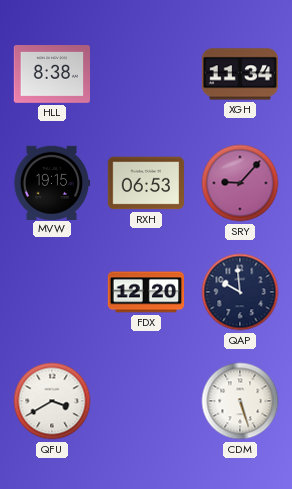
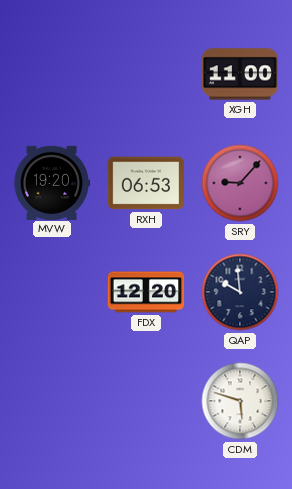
HLL: 8:38 -> none (52, 75)
XGH: 11:34 -> 11:00 (240, 74)
MVW: 19:15 -> 19:20 (51, 182)
QFU: 3:40 -> none (52, 401)
CDM: 5:27 -> 5:48 (240, 401)
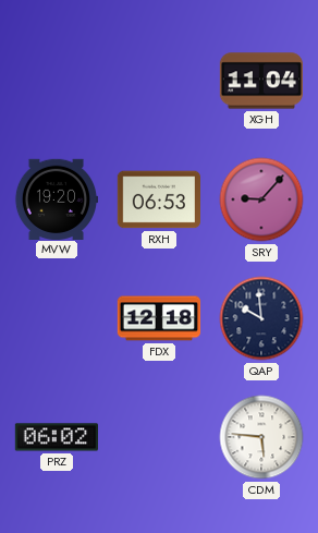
XGH: 11:00 -> 11:04 (261, 81)
FDX: 12:20 -> 12:18 (159, 318)
PRZ: none -> 06:02 (56, 437)
CDM: 5:48 -> 5:46 (261, 437)
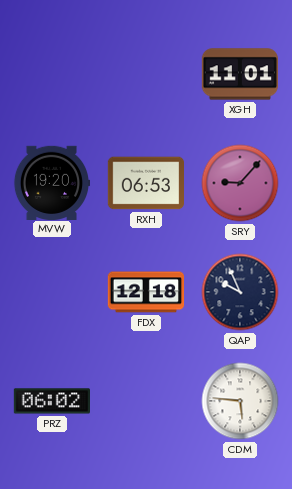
XGH: 11:04 -> 11:01 (240, 74)
QAP: 9:59 -> 9:56 (240, 292)
